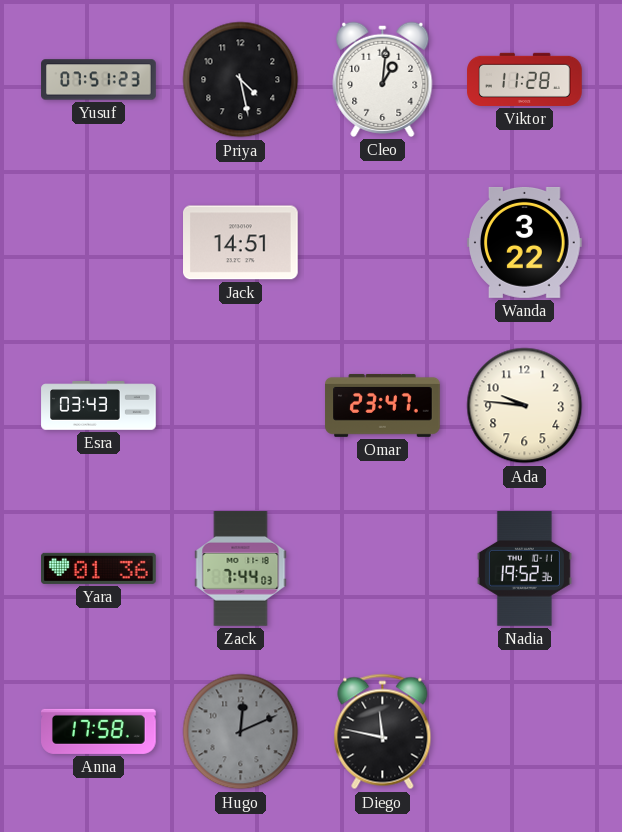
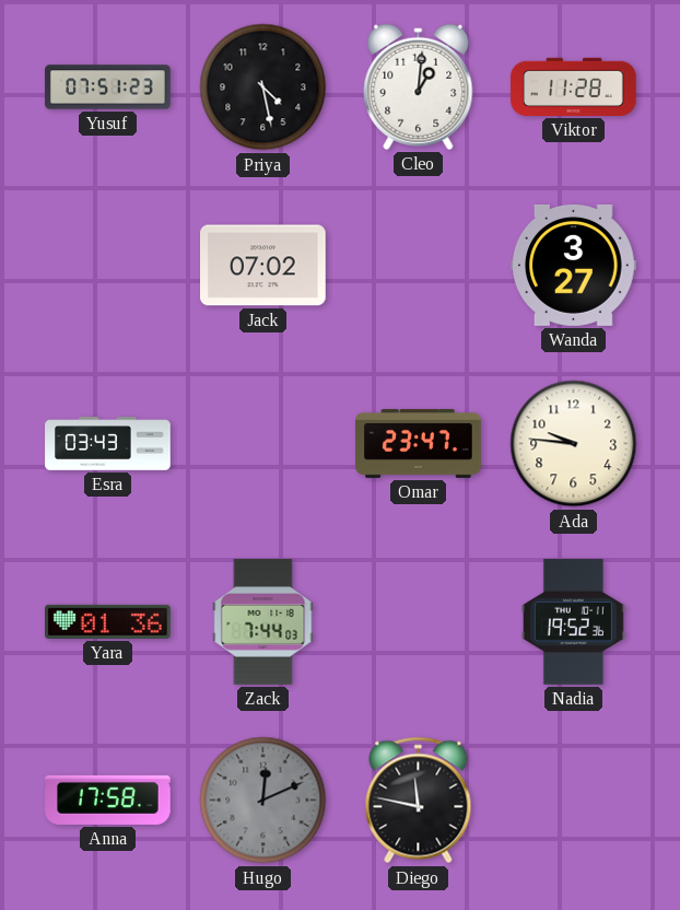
Jack: 14:51 -> 07:02 (263, 266)
Wanda: 3:22 -> 3:27 (574, 265)
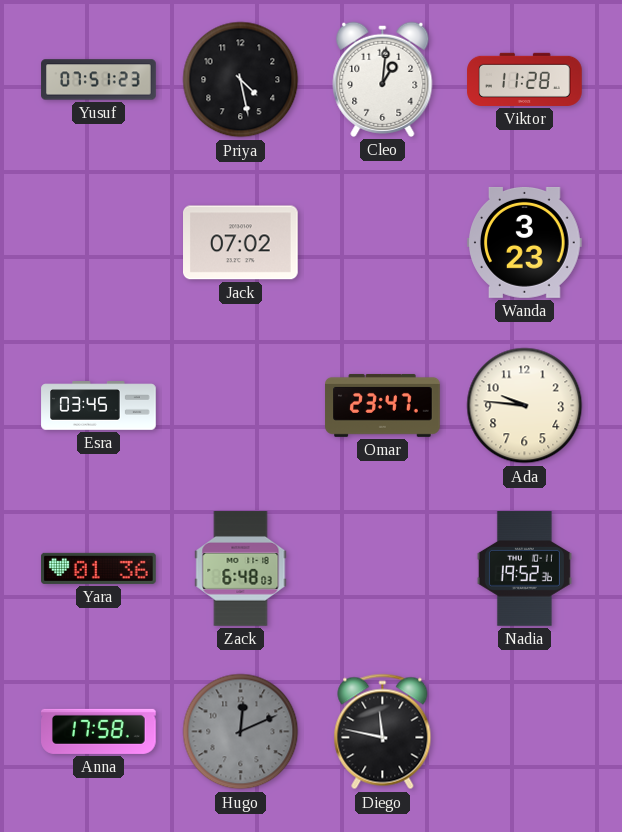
Wanda: 3:27 -> 3:23 (525, 242)
Esra: 03:43 -> 03:45 (99, 406)
Zack: 7:44 -> 6:48 (241, 569)
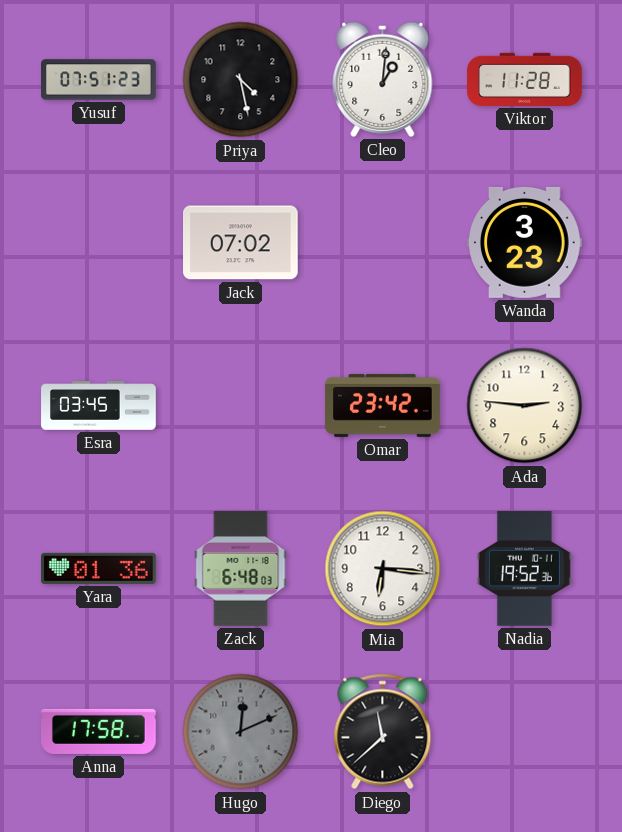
Omar: 23:47 -> 23:42 (383, 405)
Ada: 9:46 -> 2:46 (525, 406)
Mia: none -> 6:16 (383, 569)
Diego: 11:47 -> 11:38 (383, 732)
